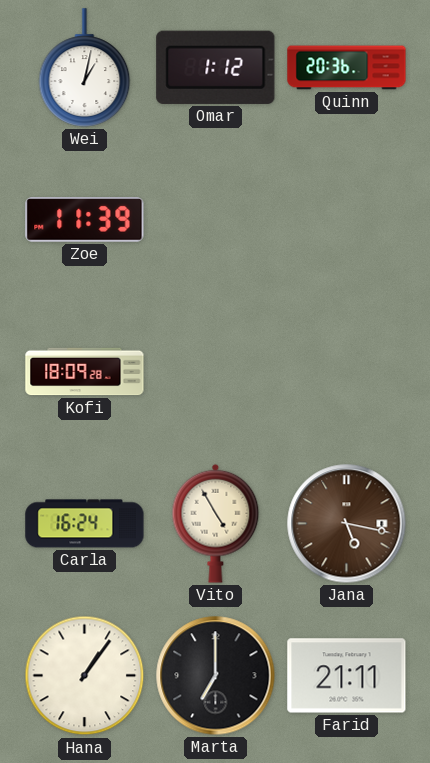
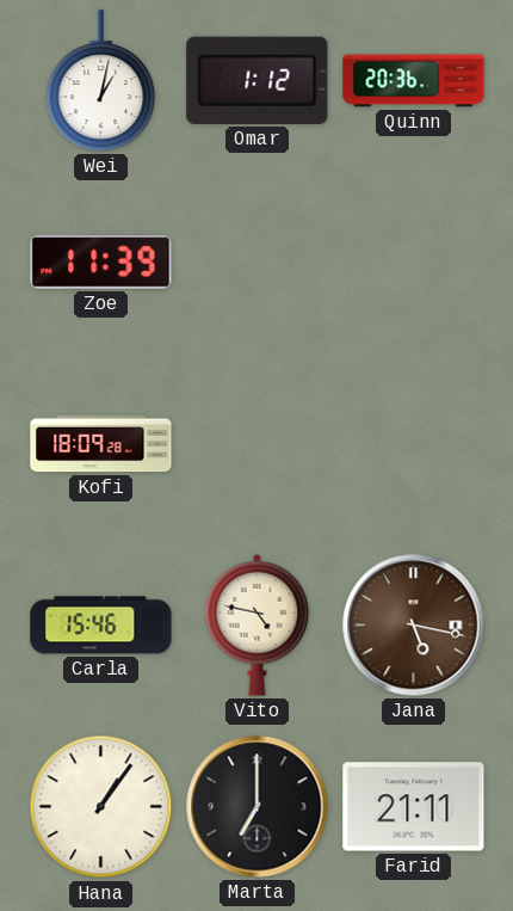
Carla: 16:24 -> 15:46 (101, 626)
Vito: 4:55 -> 4:47 (258, 624)
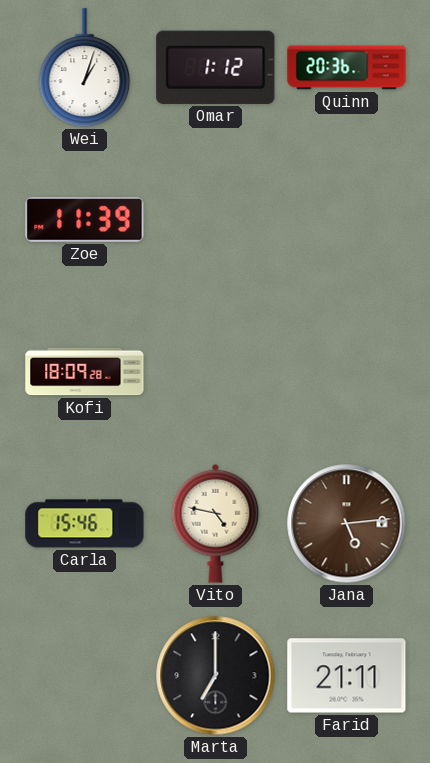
Wei: 1:02 -> 1:03 (85, 68)
Jana: 5:17 -> 5:14 (347, 524)
Hana: 1:06 -> none (101, 807)
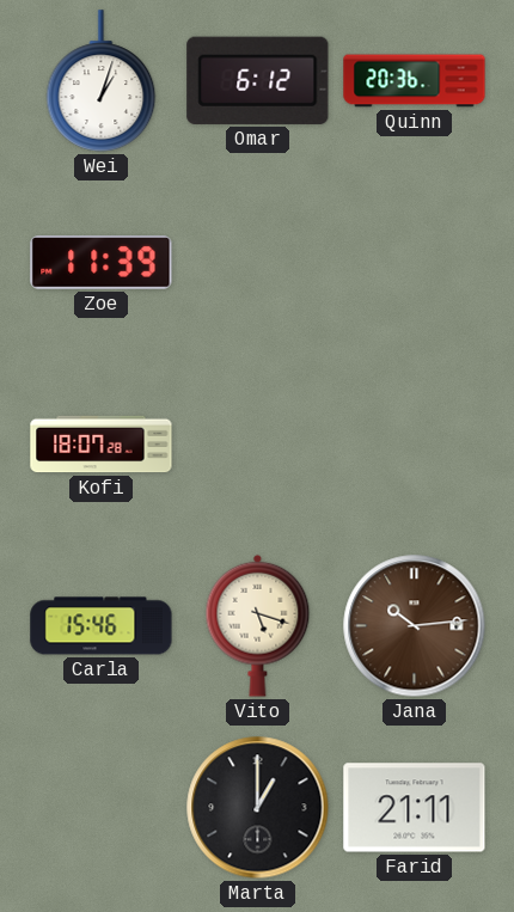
Omar: 1:12 -> 6:12 (258, 80)
Kofi: 18:09 -> 18:07 (102, 445)
Vito: 4:47 -> 5:18 (258, 625)
Jana: 5:14 -> 10:14 (415, 626)
Marta: 7:00 -> 1:00 (258, 808)
